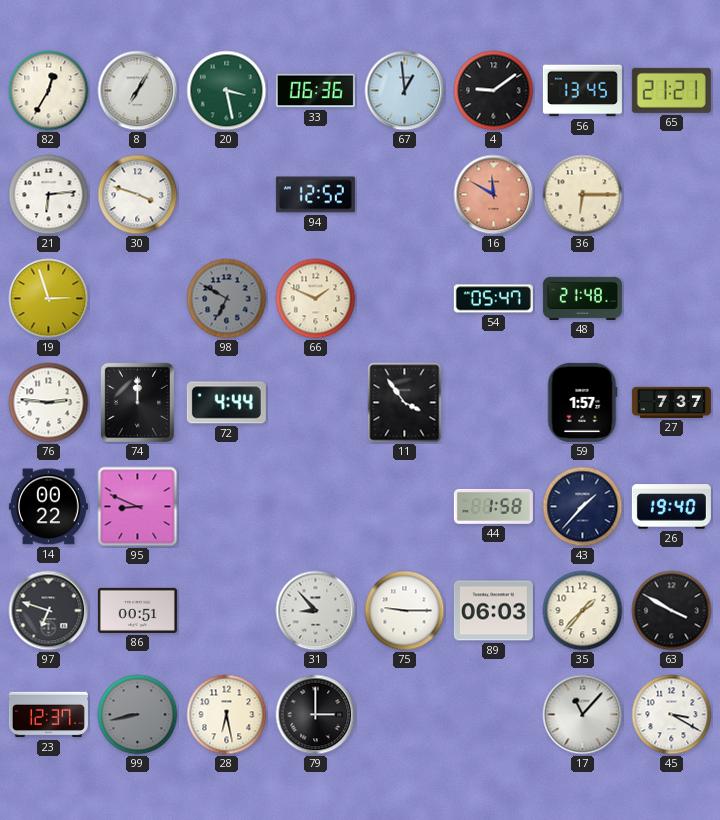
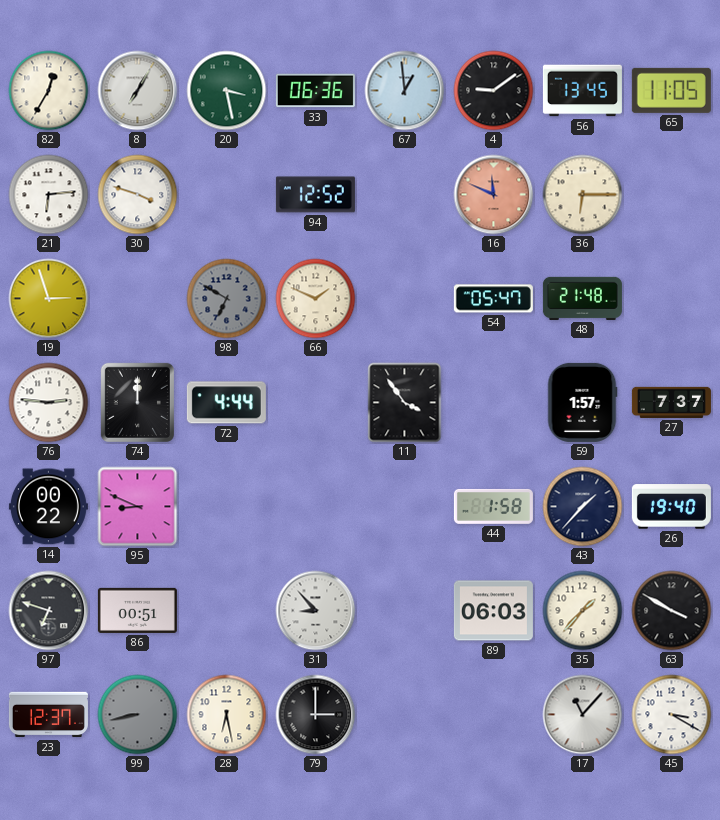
65: 21:21 -> 11:05 (671, 90)
16: 11:50 -> 11:49 (494, 195)
75: 9:15 -> none (405, 611)
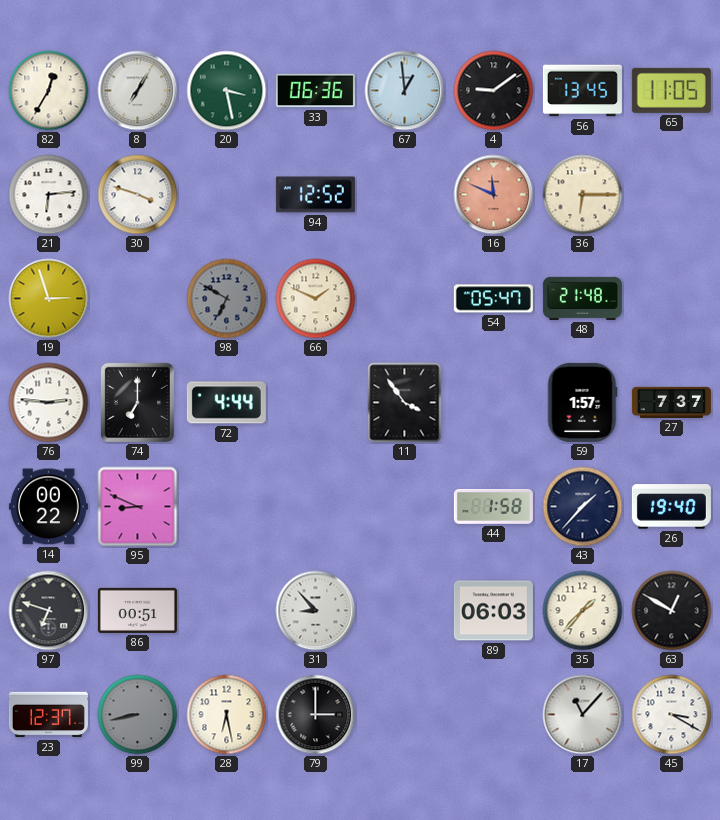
74: 12:00 -> 7:00 (137, 402)
63: 3:50 -> 12:50 (672, 611)
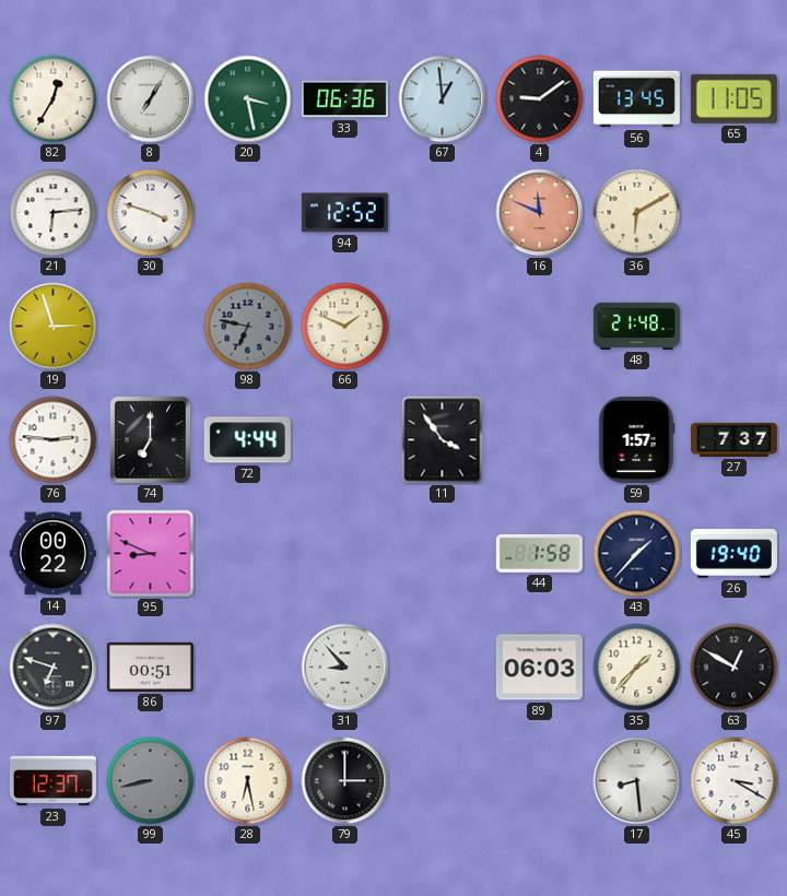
36: 6:15 -> 6:10 (637, 213)
98: 6:50 -> 6:47 (248, 327)
54: 05:47 -> none (493, 299)
17: 11:07 -> 8:29 (637, 781)
